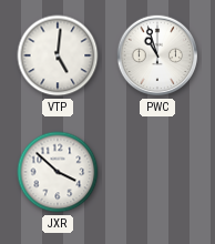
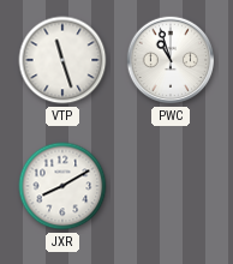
VTP: 5:01 -> 11:27 (62, 60)
JXR: 3:52 -> 8:10 (62, 186)
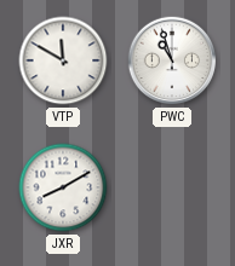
VTP: 11:27 -> 11:50 (63, 60)
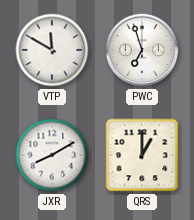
PWC: 10:57 -> 6:57 (142, 50)
QRS: none -> 1:00 (142, 155)
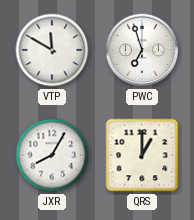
JXR: 8:10 -> 8:05 (52, 155)
